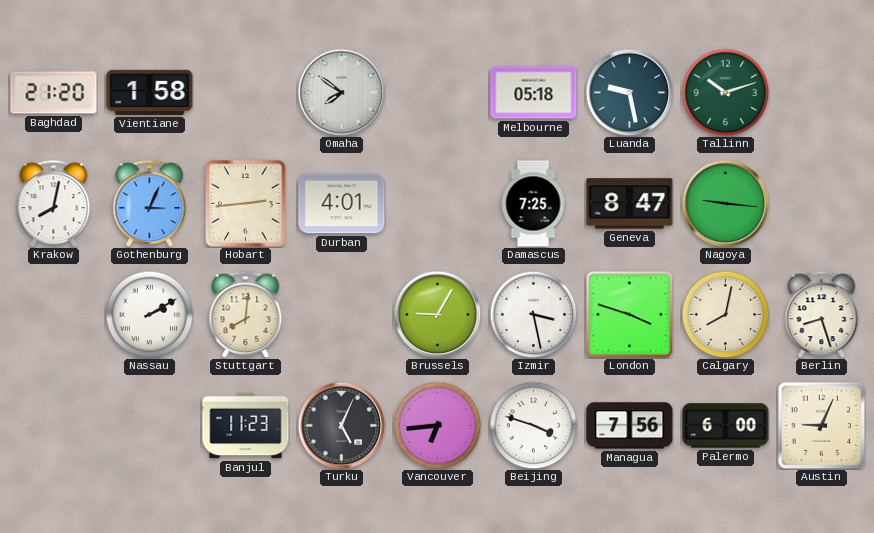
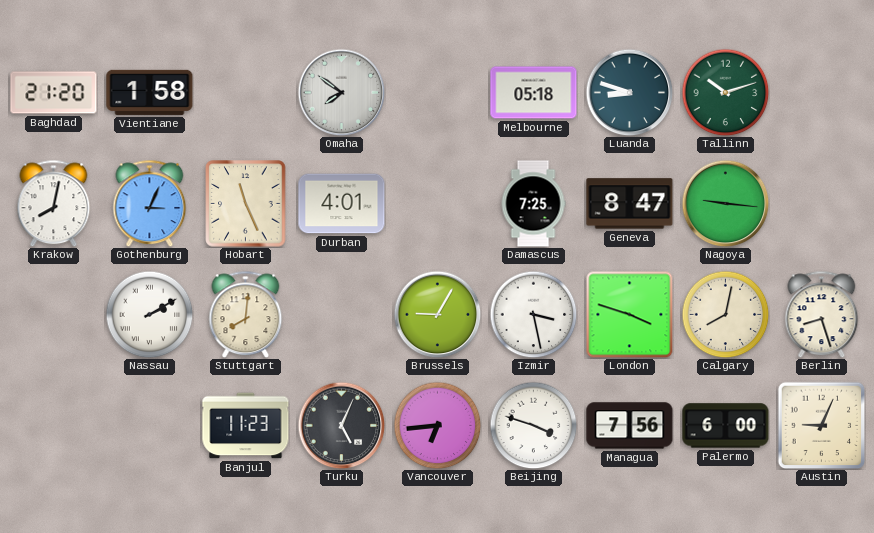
Luanda: 9:28 -> 8:48 (629, 92)
Hobart: 2:44 -> 11:26 (246, 204)
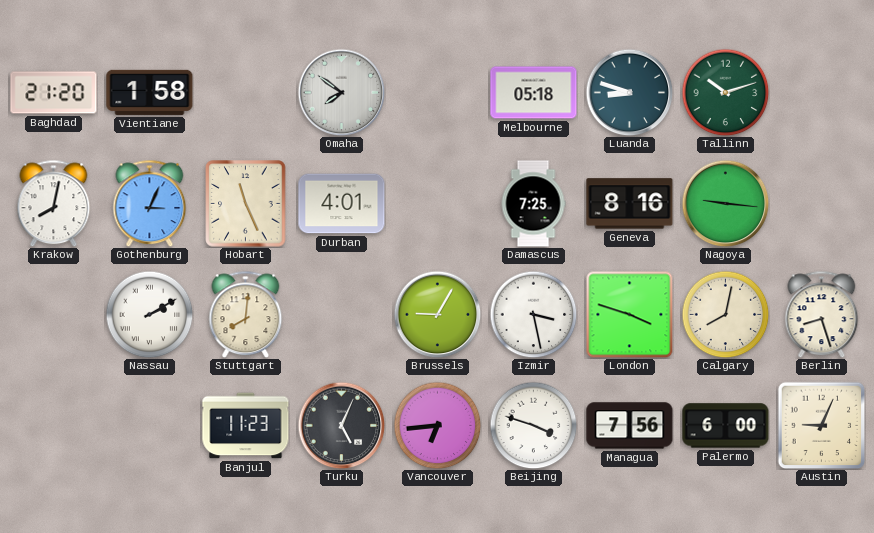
Geneva: 8:47 -> 8:16 (630, 204)
